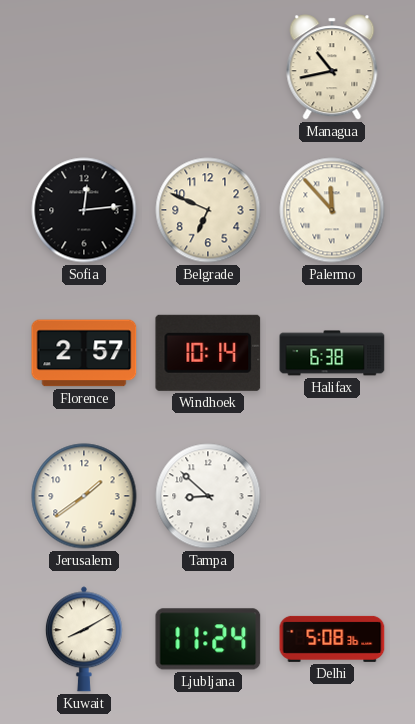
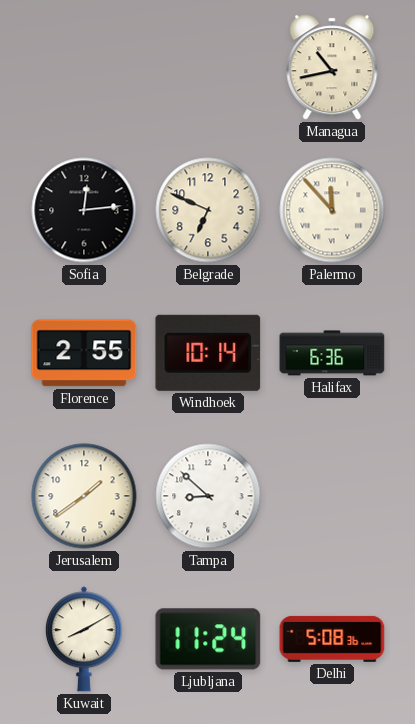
Florence: 2:57 -> 2:55 (84, 353)
Halifax: 6:38 -> 6:36 (332, 353)
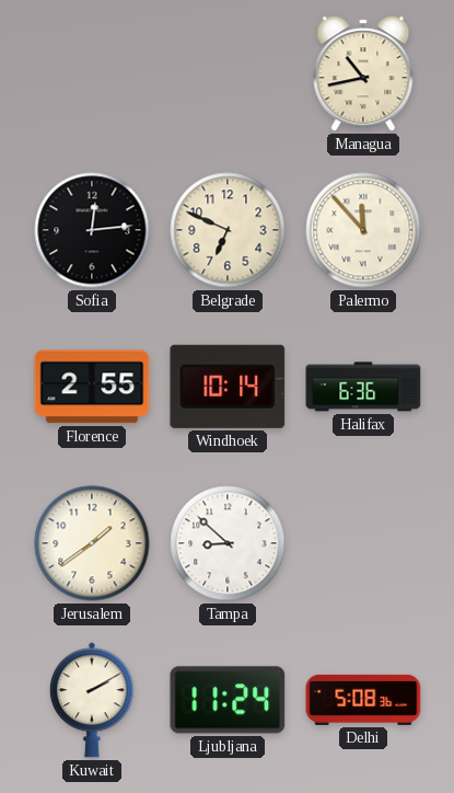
Kuwait: 8:10 -> 2:10 (92, 700)
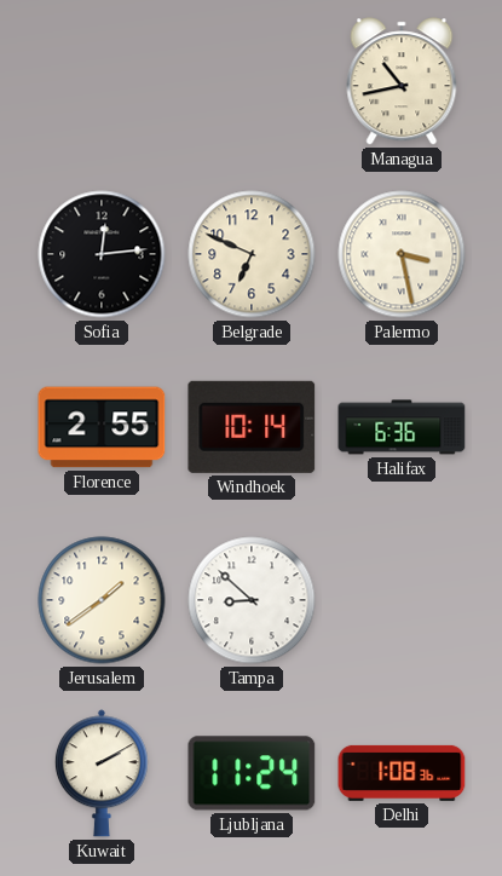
Palermo: 11:53 -> 3:28 (402, 254)
Delhi: 5:08 -> 1:08 (402, 773)
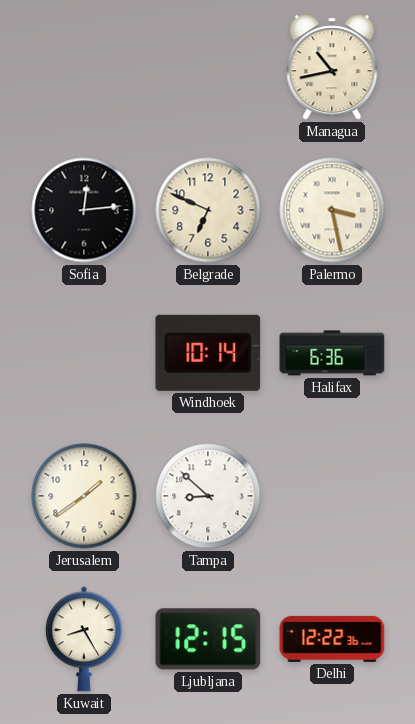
Florence: 2:55 -> none (102, 427)
Kuwait: 2:10 -> 8:25 (84, 639)
Ljubljana: 11:24 -> 12:15 (208, 639)
Delhi: 1:08 -> 12:22 (332, 639)
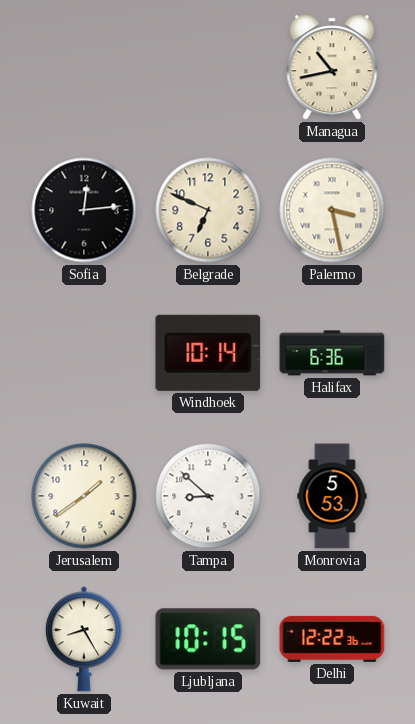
Monrovia: none -> 5:53 (332, 496)
Ljubljana: 12:15 -> 10:15 (208, 639)
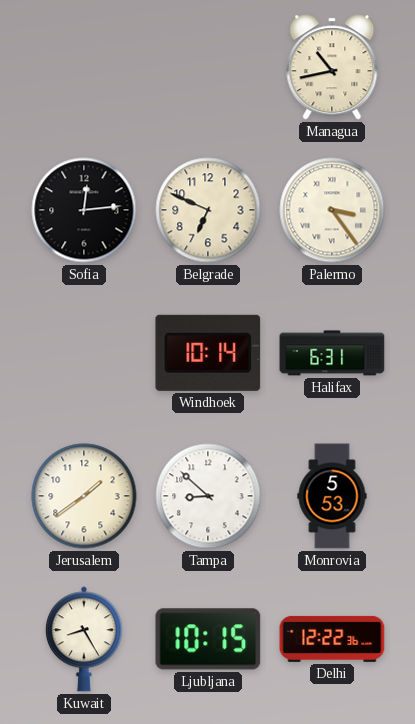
Palermo: 3:28 -> 3:24 (332, 210)
Halifax: 6:36 -> 6:31 (332, 353)
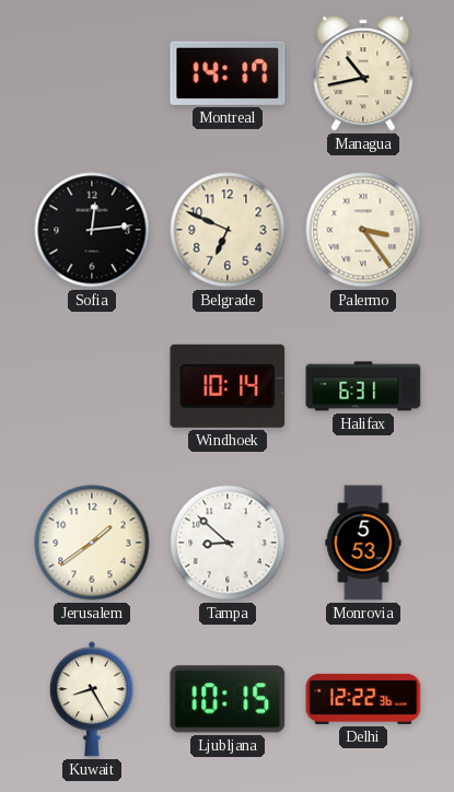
Montreal: none -> 14:17 (228, 73)
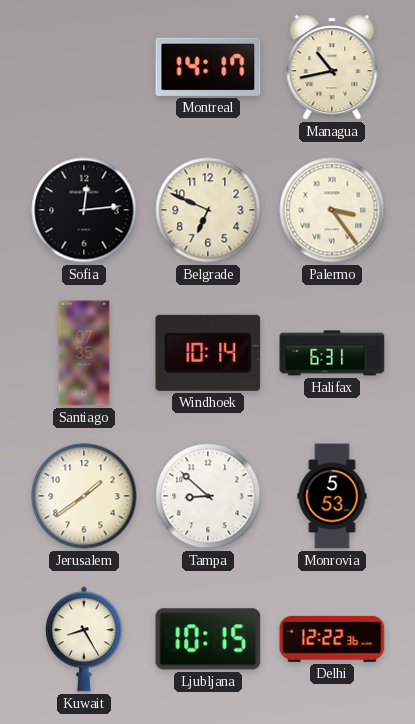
Santiago: none -> 07:35 (84, 353)
